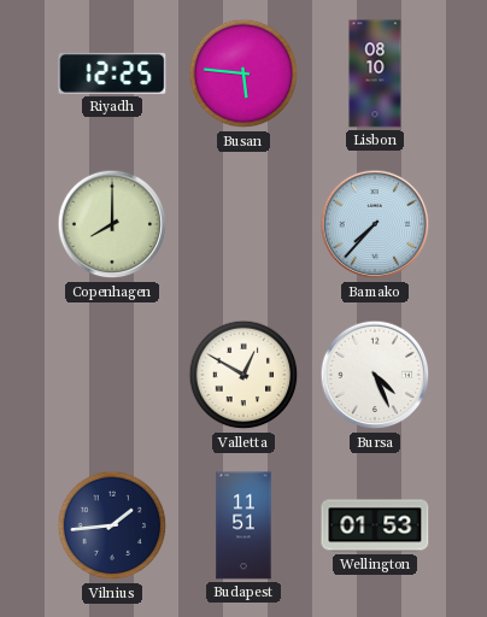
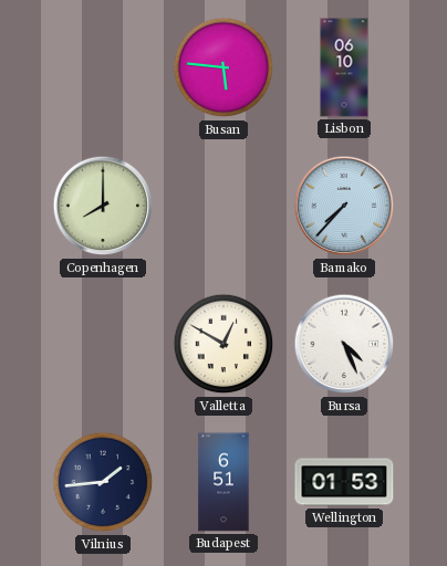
Riyadh: 12:25 -> none (112, 74)
Lisbon: 08:10 -> 06:10 (344, 67)
Budapest: 11:51 -> 6:51 (224, 482)
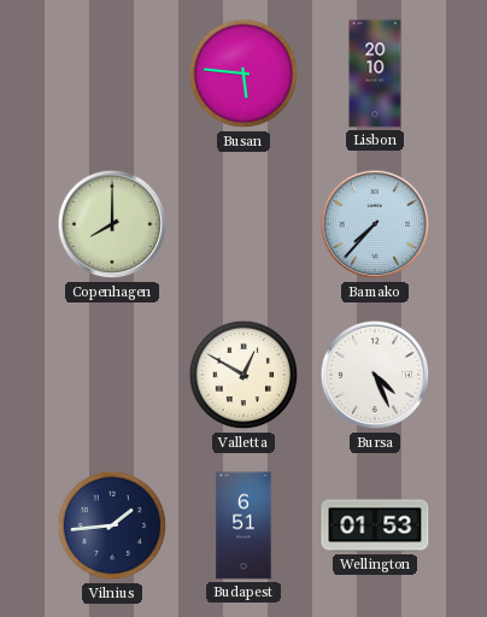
Lisbon: 06:10 -> 20:10 (375, 74)
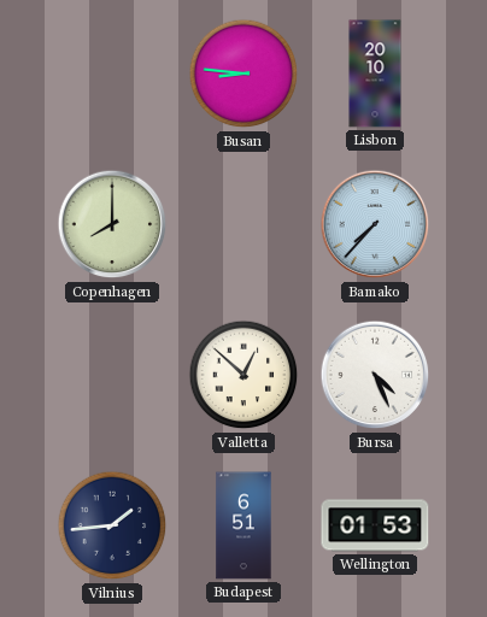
Busan: 5:46 -> 8:46 (243, 74)
Valletta: 12:50 -> 12:52 (243, 375)
